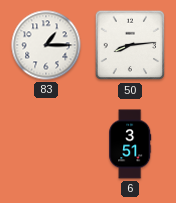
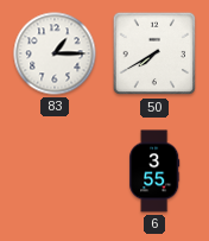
50: 8:14 -> 7:40 (154, 53)
6: 3:51 -> 3:55 (154, 171)
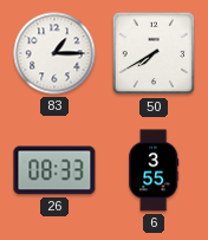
26: none -> 08:33 (54, 170)
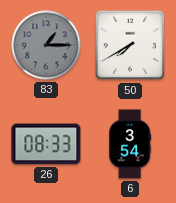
83 dial: white -> grey (46, 45)
6: 3:55 -> 3:54 (130, 144)
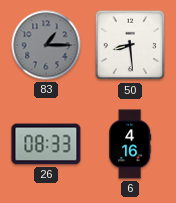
50: 7:40 -> 8:29 (130, 45)
6: 3:54 -> 4:16 (130, 144)
